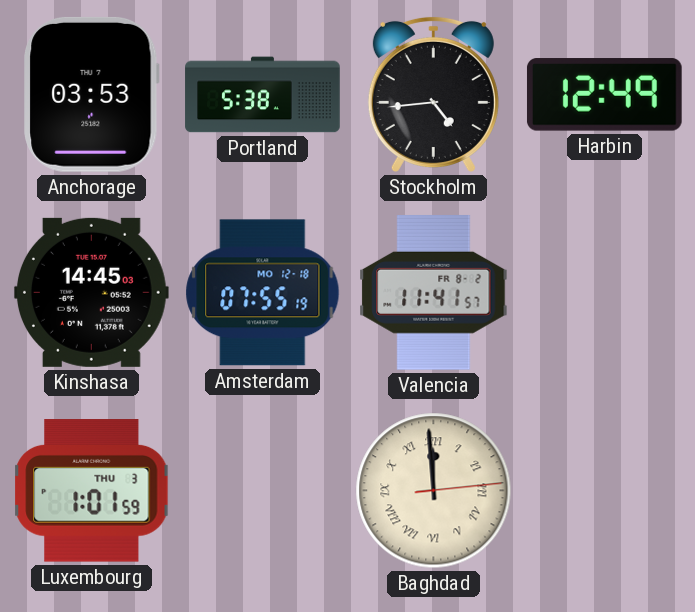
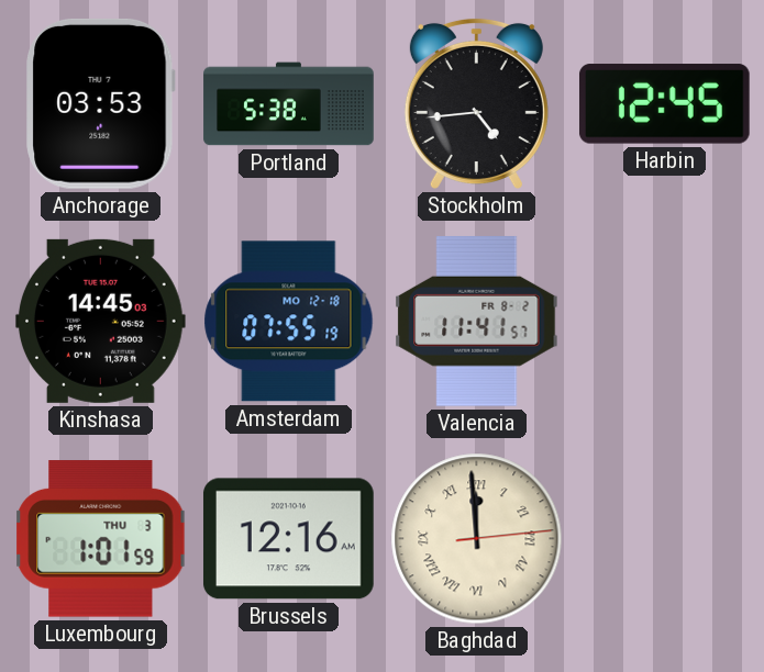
Harbin: 12:49 -> 12:45 (664, 104)
Brussels: none -> 12:16 (288, 539)
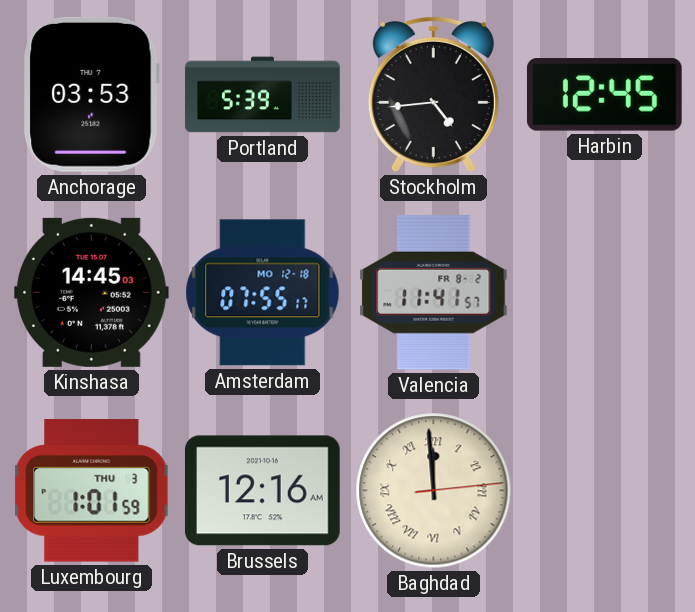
Portland: 5:38 -> 5:39 (263, 95)
Amsterdam: 07:55:19 -> 07:55:17 (263, 293)
